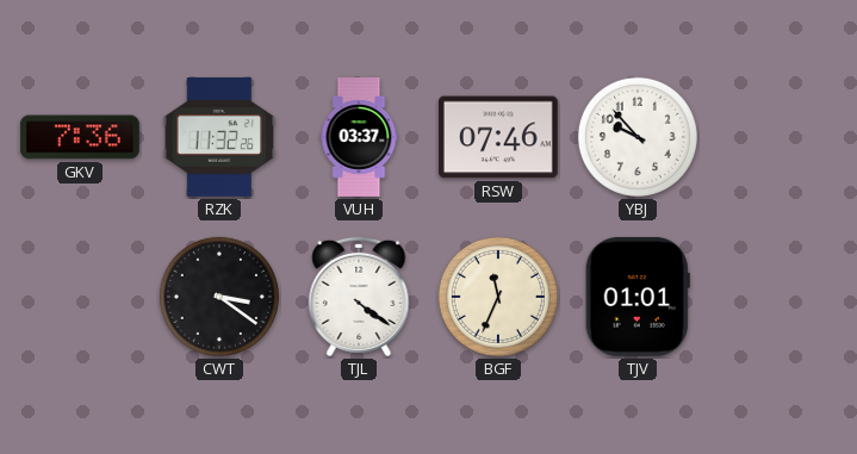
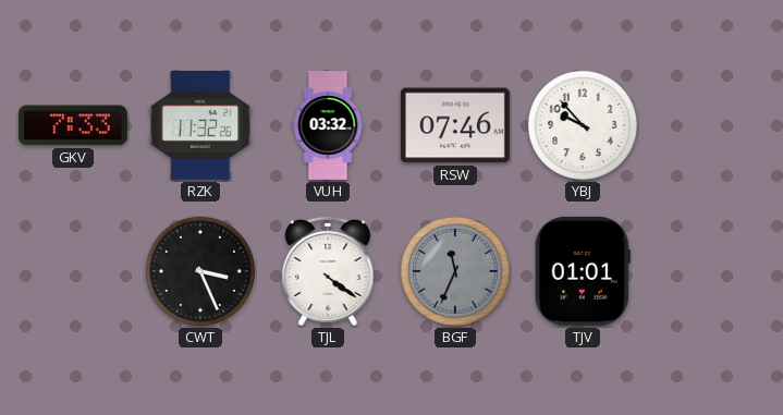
GKV: 7:36 -> 7:33 (73, 125)
VUH: 03:37 -> 03:32 (328, 126)
CWT: 3:21 -> 3:26 (200, 271)
BGF dial: cream -> grey (455, 271)
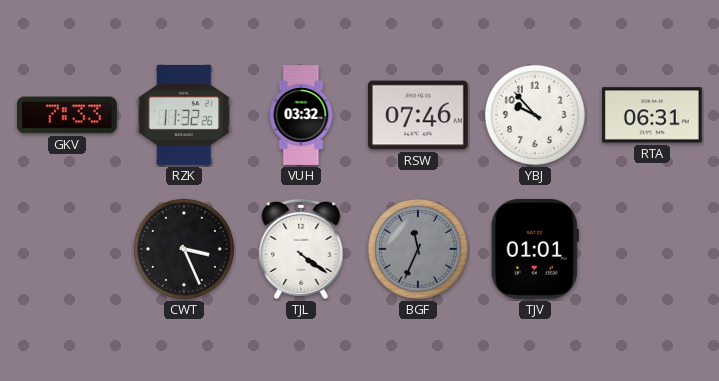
RTA: none -> 06:31 (652, 115)
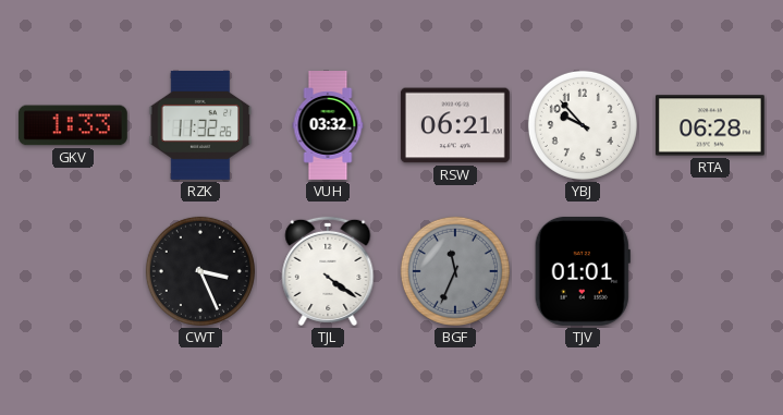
GKV: 7:33 -> 1:33 (73, 125)
RSW: 07:46 -> 06:21 (455, 125)
RTA: 06:31 -> 06:28 (710, 125)
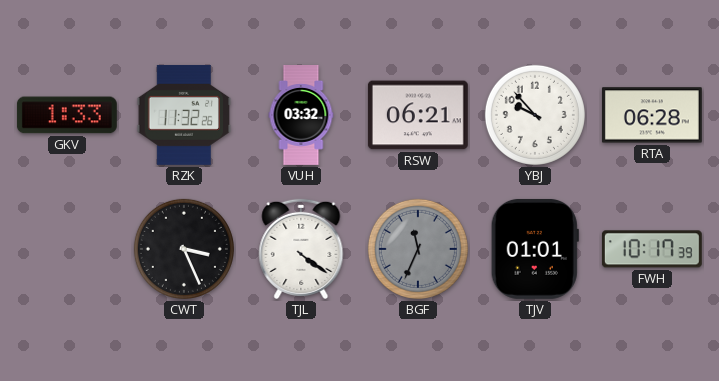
FWH: none -> 10:17 (652, 249)
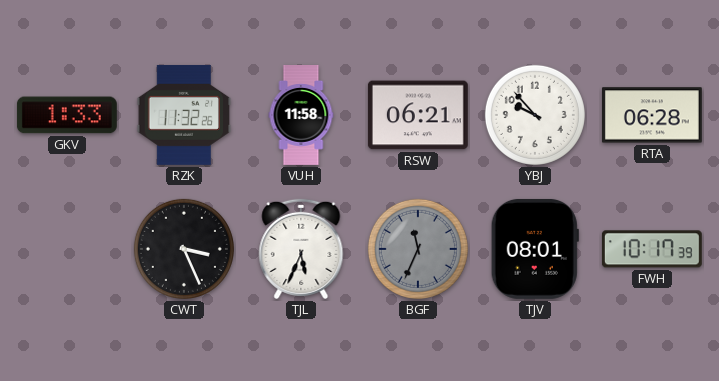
VUH: 03:32 -> 11:58 (301, 116)
TJL: 4:21 -> 5:34 (301, 249)
TJV: 01:01 -> 08:01 (535, 249)
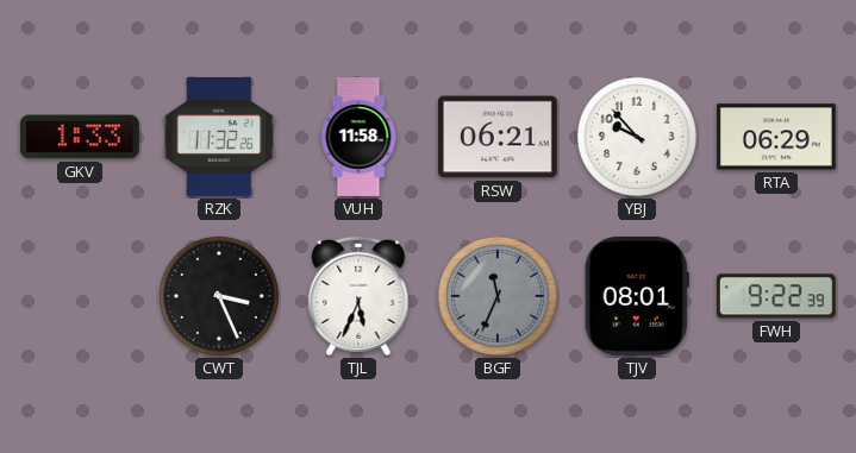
RTA: 06:28 -> 06:29 (776, 137)
FWH: 10:17 -> 9:22 (776, 296)
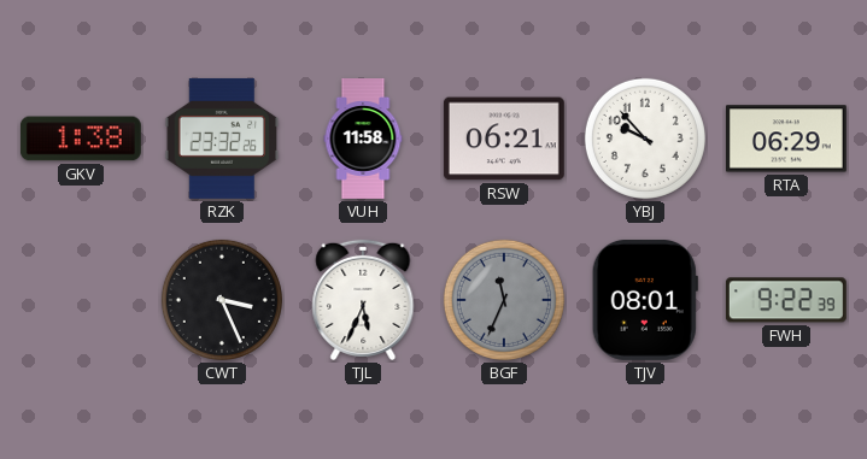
GKV: 1:33 -> 1:38 (81, 139)
RZK: 11:32 -> 23:32 (222, 139)
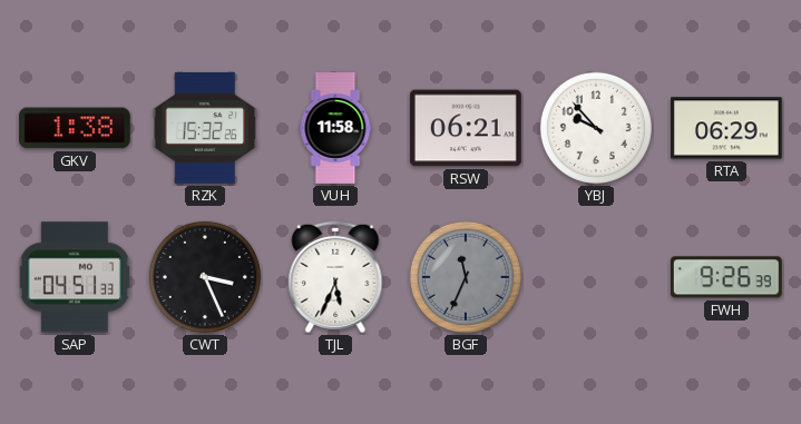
RZK: 23:32 -> 15:32 (205, 128)
SAP: none -> 04:51 (75, 277)
TJV: 08:01 -> none (645, 300)
FWH: 9:22 -> 9:26 (726, 277)
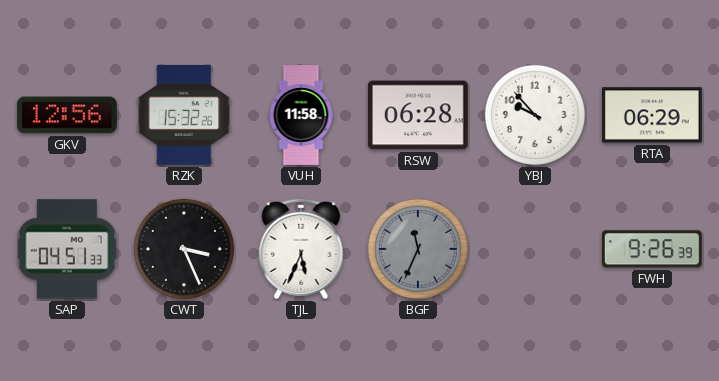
GKV: 1:38 -> 12:56 (67, 115)
RSW: 06:21 -> 06:28 (418, 115)
